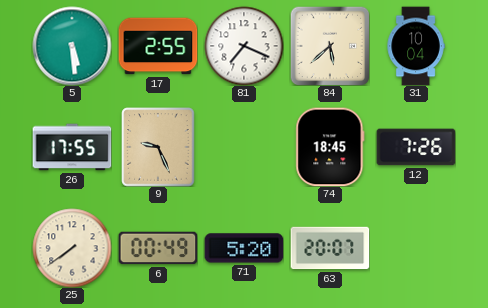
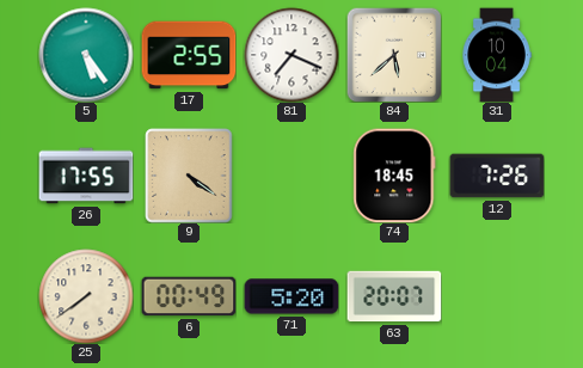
5: 5:29 -> 5:24 (86, 55)
9: 9:26 -> 4:21 (189, 176)
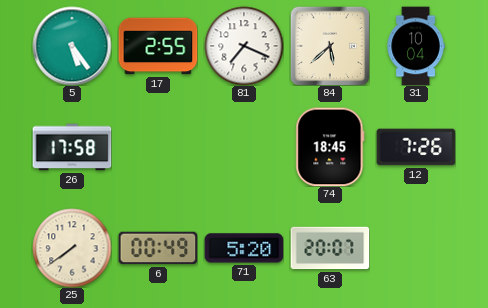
26: 17:55 -> 17:58 (72, 147)
9: 4:21 -> none (189, 176)
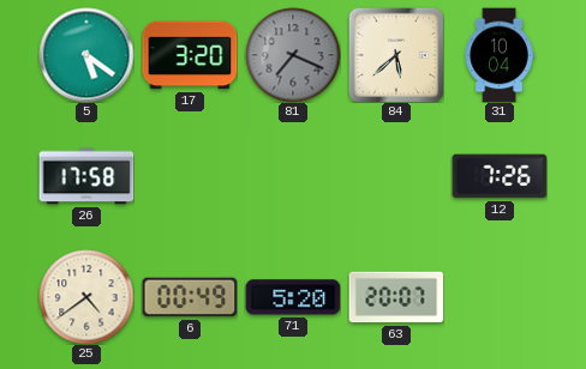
5: 5:24 -> 5:21 (86, 55)
17: 2:55 -> 3:20 (190, 55)
81 dial: white -> grey (293, 55)
74: 18:45 -> none (330, 147)
25: 7:39 -> 4:39 (86, 297)
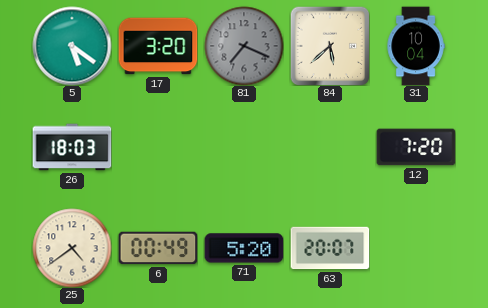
26: 17:58 -> 18:03 (72, 147)
12: 7:26 -> 7:20 (416, 147)
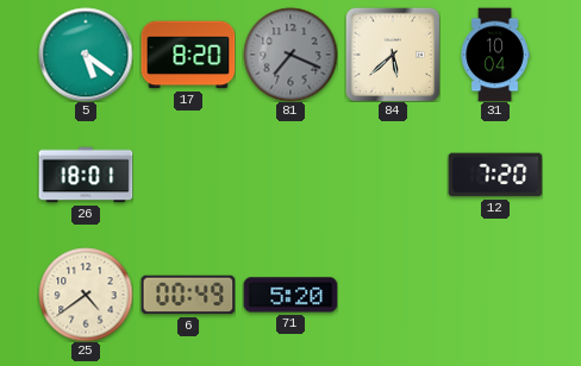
17: 3:20 -> 8:20 (188, 55)
26: 18:03 -> 18:01 (86, 175)
63: 20:07 -> none (330, 248)
